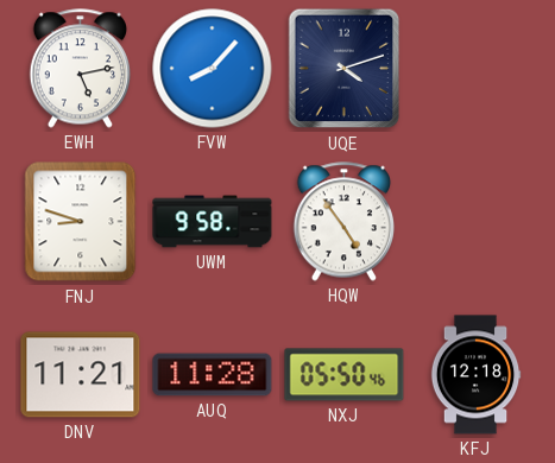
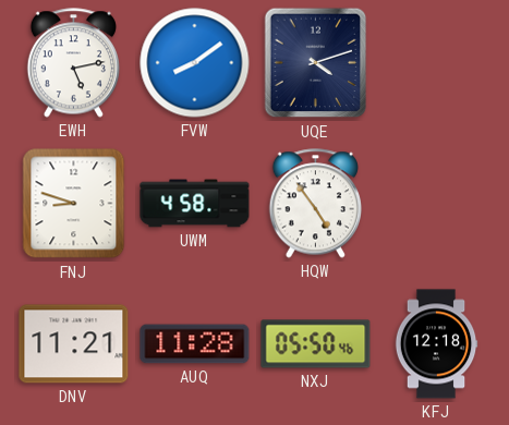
FVW: 8:07 -> 8:09 (195, 63)
UWM: 9:58 -> 4:58 (195, 204)
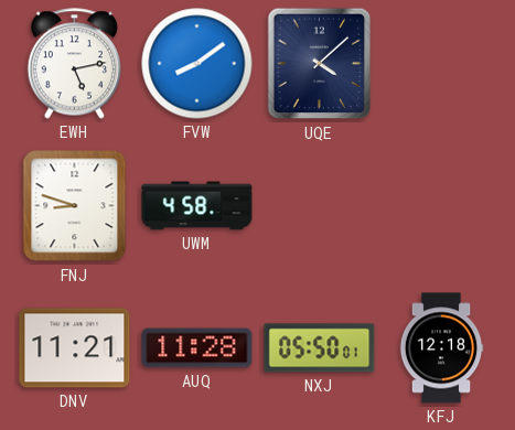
UQE: 4:12 -> 4:08 (320, 64)
HQW: 4:54 -> none (315, 204)
NXJ: 05:50:46 -> 05:50:01 (320, 348)
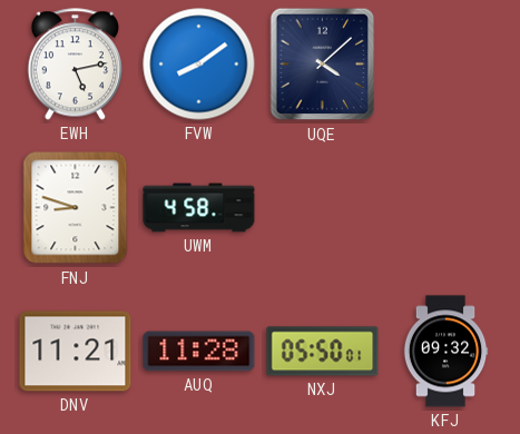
KFJ: 12:18 -> 09:32 (445, 352)
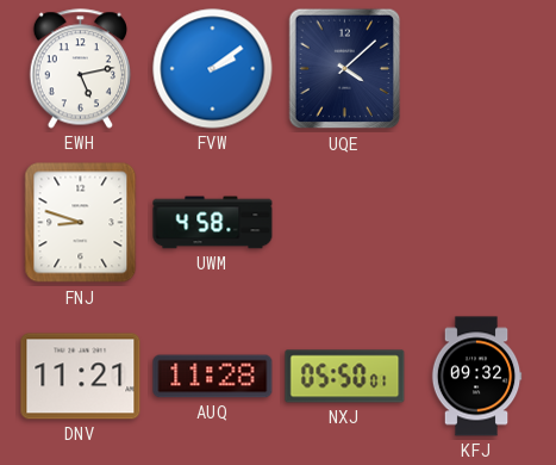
FVW: 8:09 -> 2:09 (213, 69)
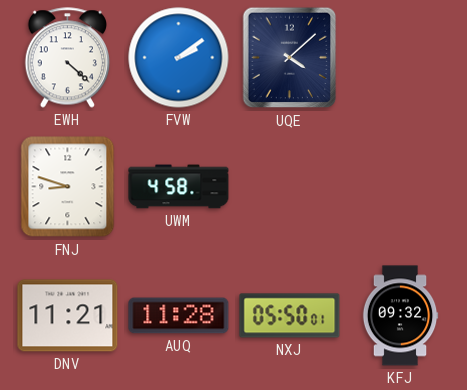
EWH: 5:13 -> 4:22 (67, 58)
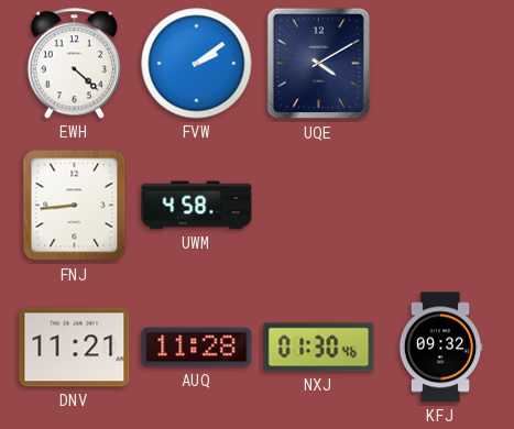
UQE: 4:08 -> 4:10 (319, 64)
FNJ: 8:48 -> 8:44 (75, 206)
NXJ: 05:50 -> 01:30 (319, 348)
